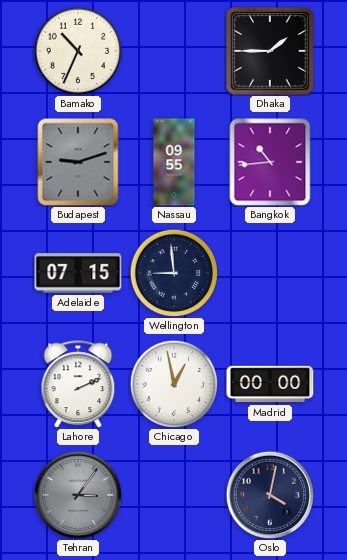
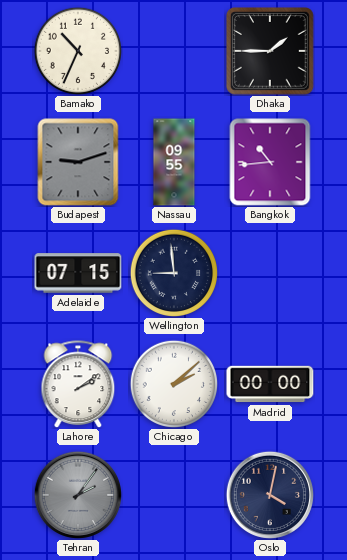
Lahore: 2:11 -> 2:09 (78, 384)
Chicago: 12:58 -> 2:08 (173, 383)
Tehran: 3:06 -> 2:06 (77, 494)
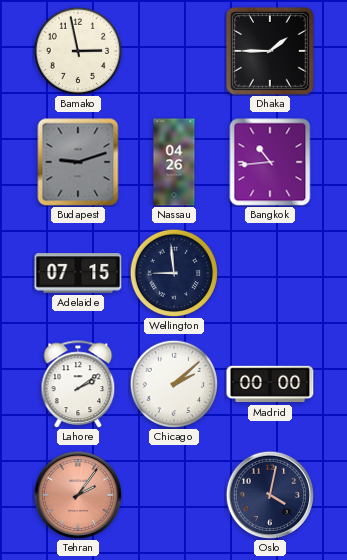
Bamako: 10:34 -> 2:58 (77, 50)
Nassau: 09:55 -> 04:26 (174, 162)
Tehran dial: grey -> salmon (77, 494)
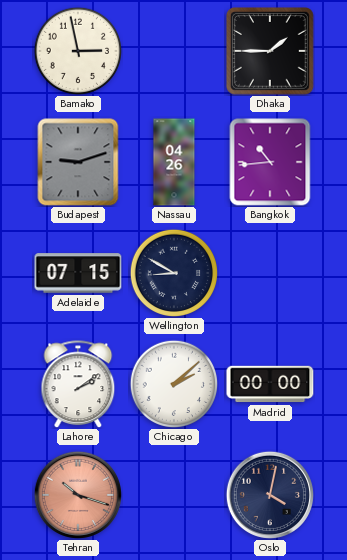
Wellington: 8:59 -> 8:50 (173, 272)
Tehran: 2:06 -> 10:18 (77, 494)
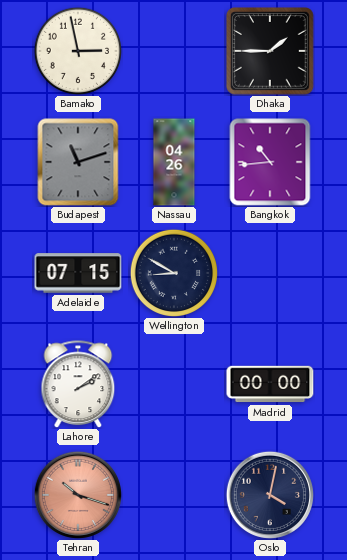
Budapest: 9:12 -> 11:12 (78, 162)
Chicago: 2:08 -> none (173, 383)
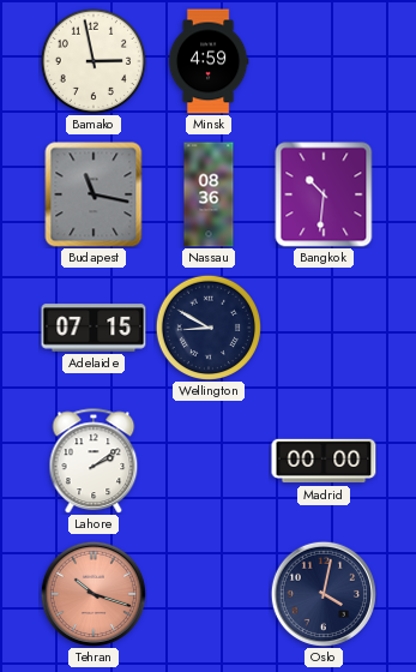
Minsk: none -> 4:59 (209, 61)
Dhaka: 1:45 -> none (271, 52)
Budapest: 11:12 -> 11:17 (94, 194)
Nassau: 04:26 -> 08:36 (209, 194)
Bangkok: 10:44 -> 10:31 (324, 194)
